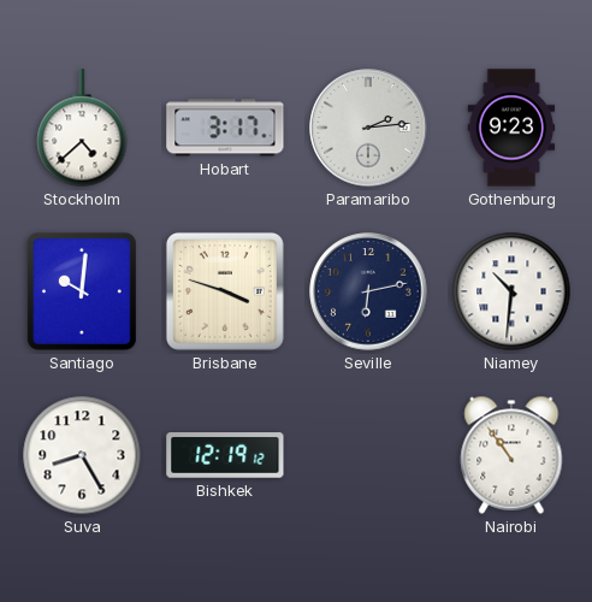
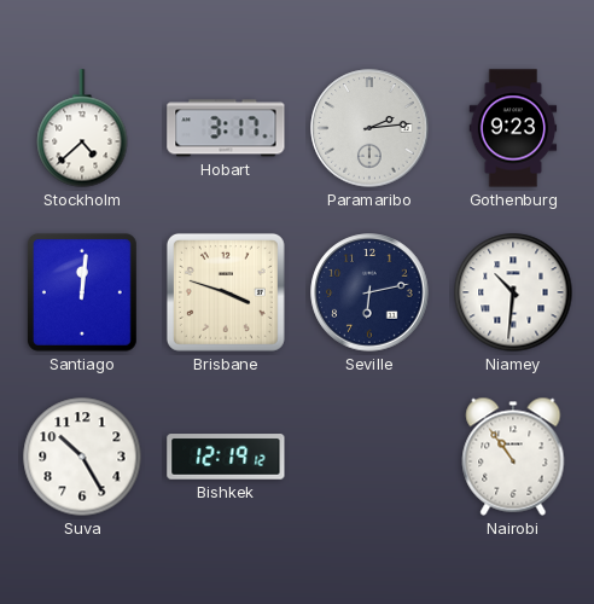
Santiago: 10:01 -> 12:01 (82, 292)
Suva: 8:25 -> 10:25 (82, 457)
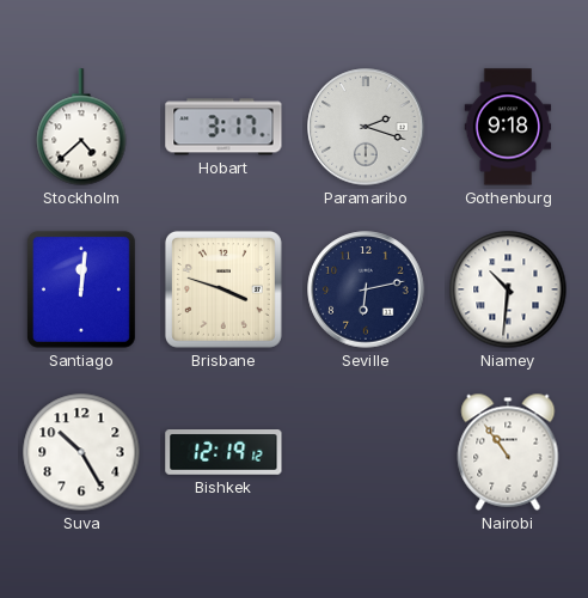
Paramaribo: 2:14 -> 2:18 (366, 127)
Gothenburg: 9:23 -> 9:18 (508, 127)
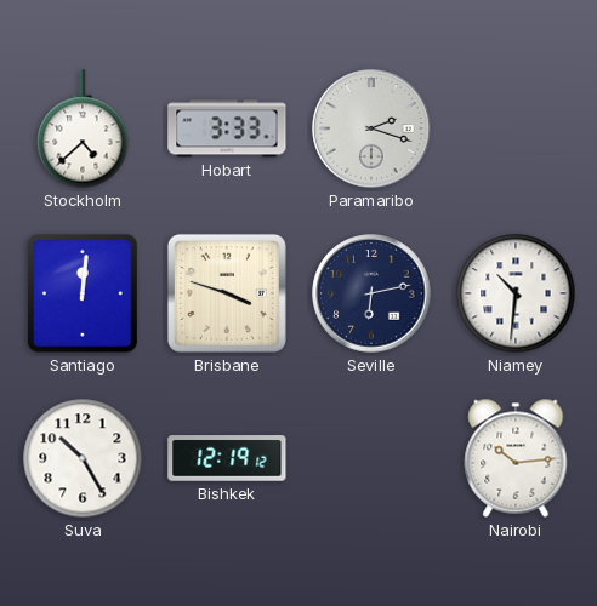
Hobart: 3:17 -> 3:33 (227, 128)
Gothenburg: 9:18 -> none (508, 127)
Nairobi: 10:54 -> 10:14 (516, 458)
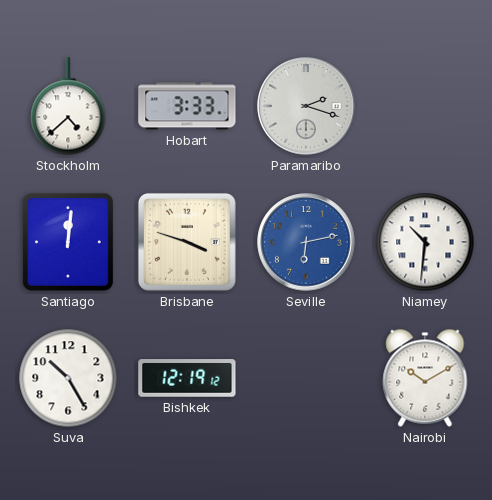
Seville dial: navy -> blue (306, 242)
Nairobi: 10:14 -> 10:10 (425, 378)
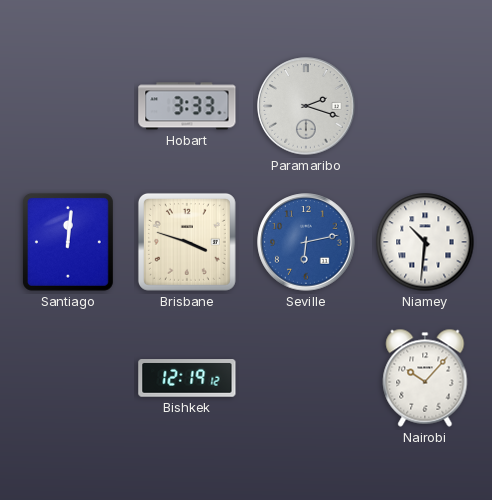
Stockholm: 4:38 -> none (68, 106)
Suva: 10:25 -> none (68, 378)
Nairobi: 10:10 -> 10:07 (425, 378)
